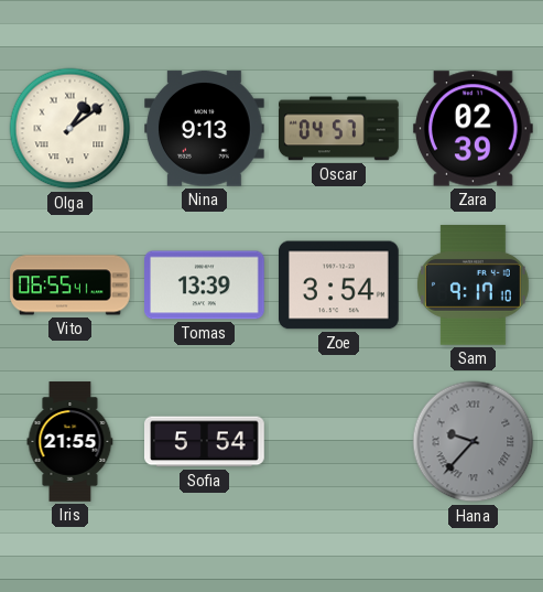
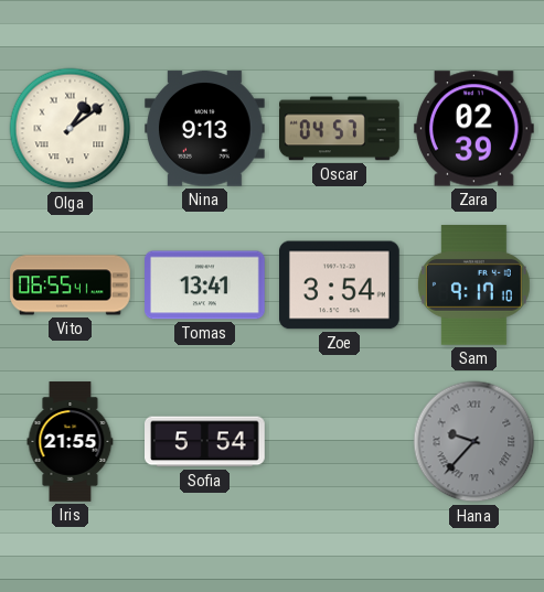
Tomas: 13:39 -> 13:41 (205, 286)
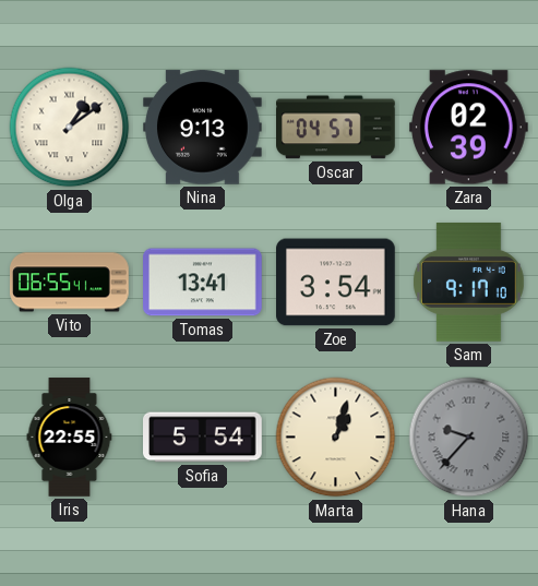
Iris: 21:55 -> 22:55 (70, 438)
Marta: none -> 1:03 (336, 438)
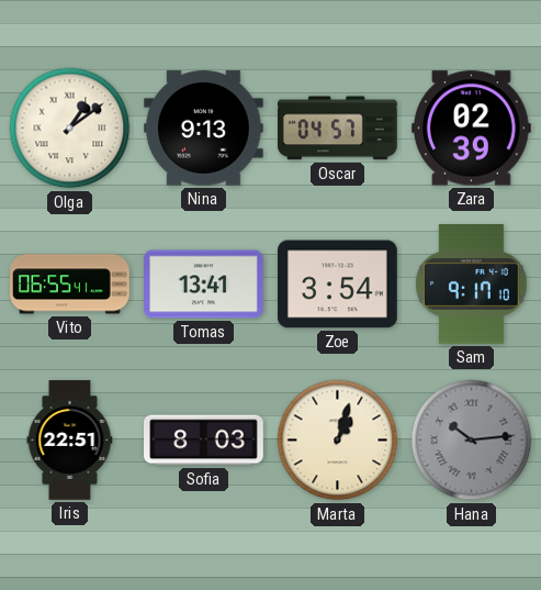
Iris: 22:55 -> 22:51 (70, 441)
Sofia: 5:54 -> 8:03 (204, 441)
Hana: 9:37 -> 10:14 (472, 441)
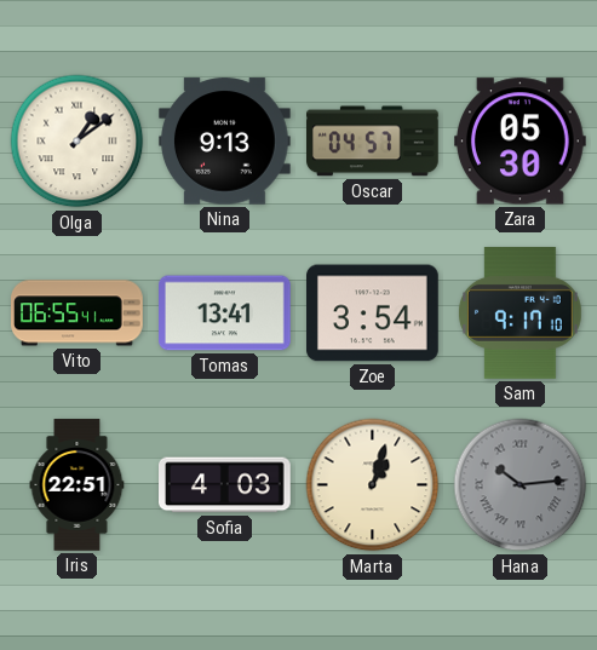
Zara: 02:39 -> 05:30 (521, 142)
Sofia: 8:03 -> 4:03 (225, 485)
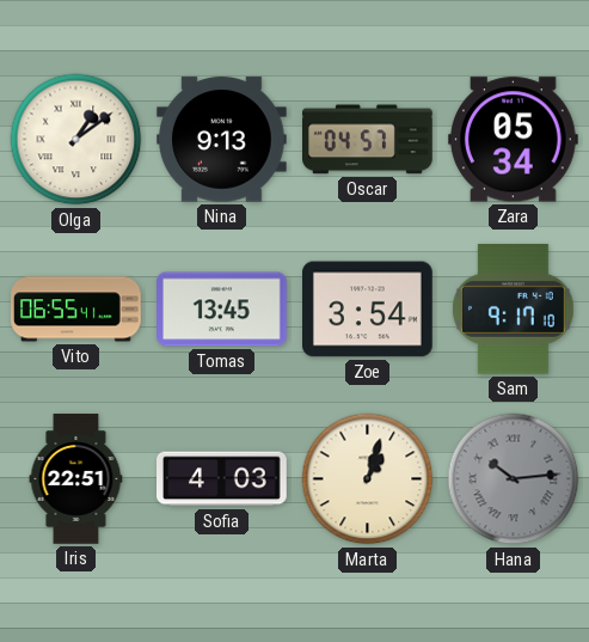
Zara: 05:30 -> 05:34 (514, 140)
Tomas: 13:41 -> 13:45 (222, 310)
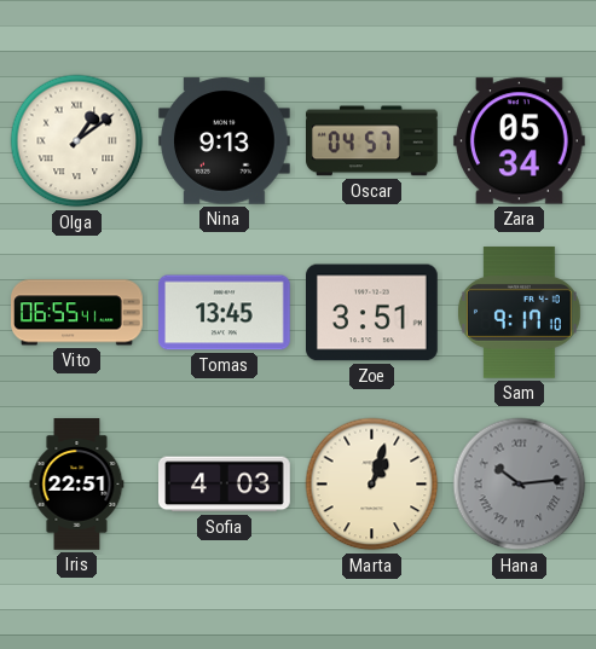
Zoe: 3:54 -> 3:51 (372, 313)
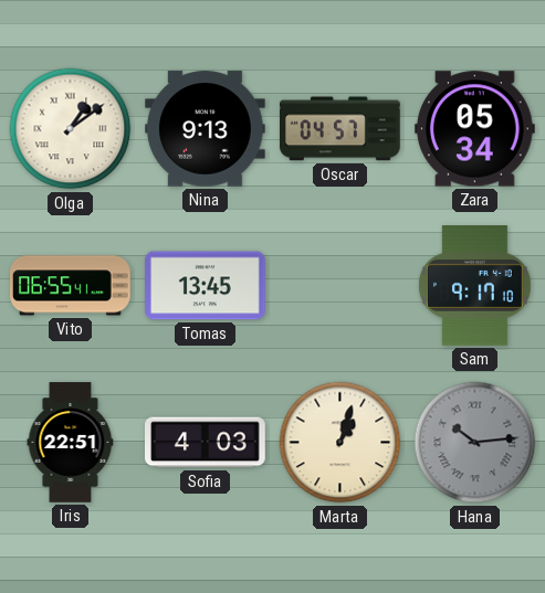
Zoe: 3:51 -> none (372, 313)
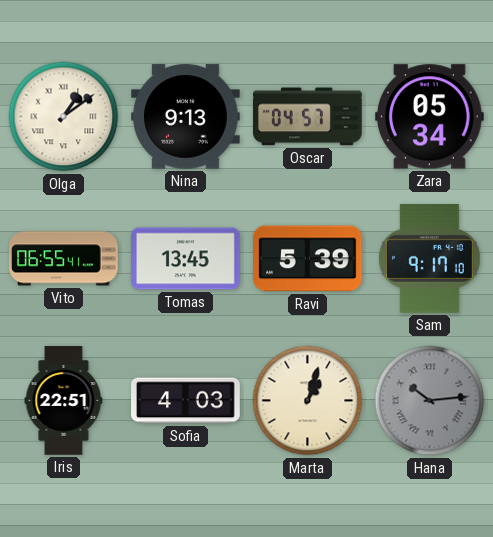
Ravi: none -> 5:39 (308, 259)
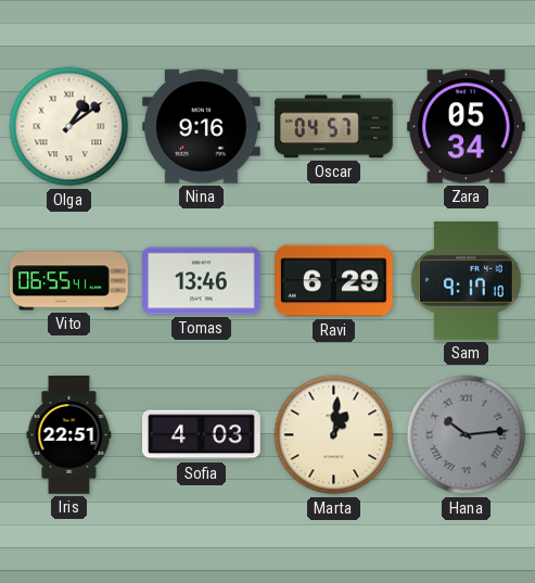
Nina: 9:13 -> 9:16 (202, 127)
Tomas: 13:45 -> 13:46 (202, 281)
Ravi: 5:39 -> 6:29 (334, 281)
Marta: 1:03 -> 1:01 (334, 435)
